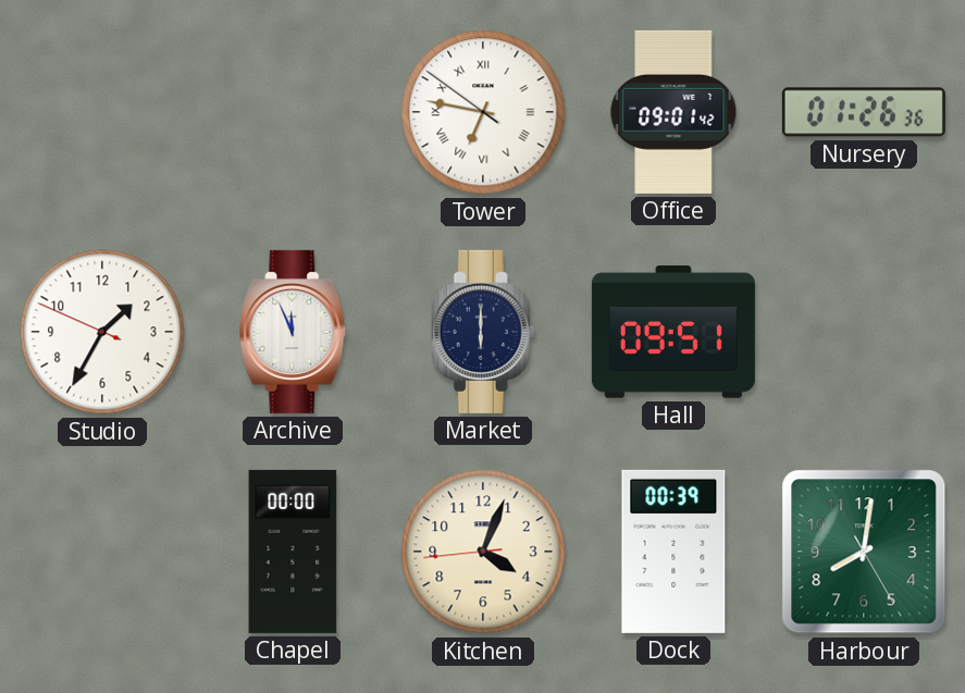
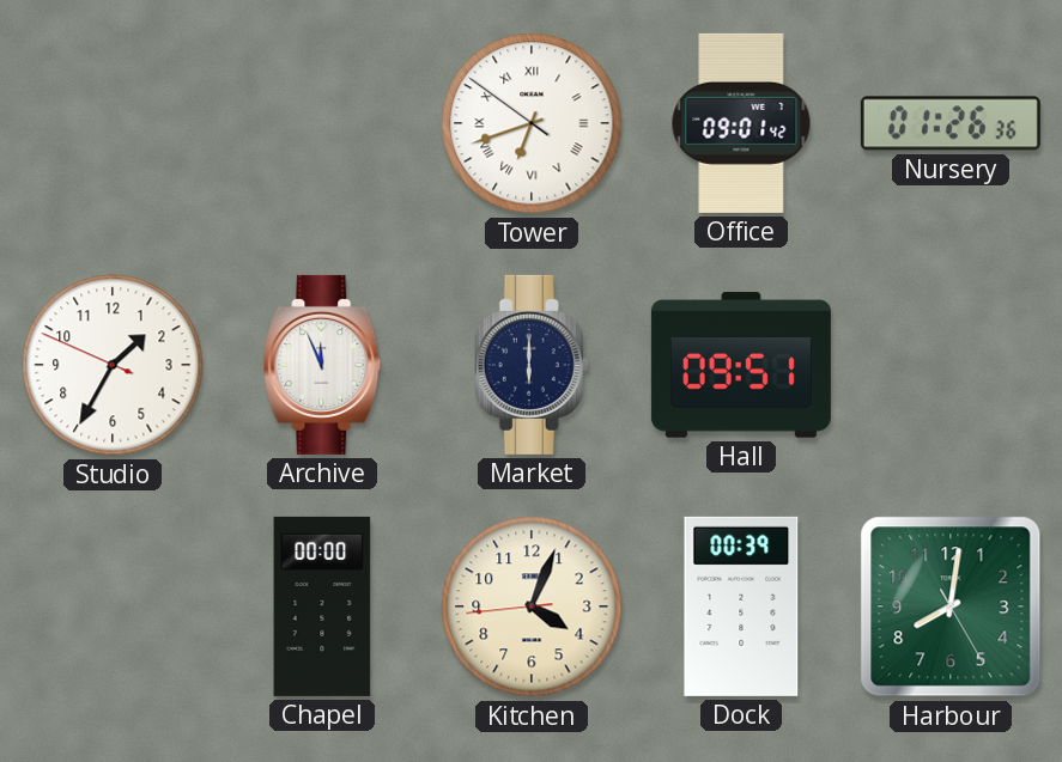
Tower: 6:46 -> 6:41 (532, 123)
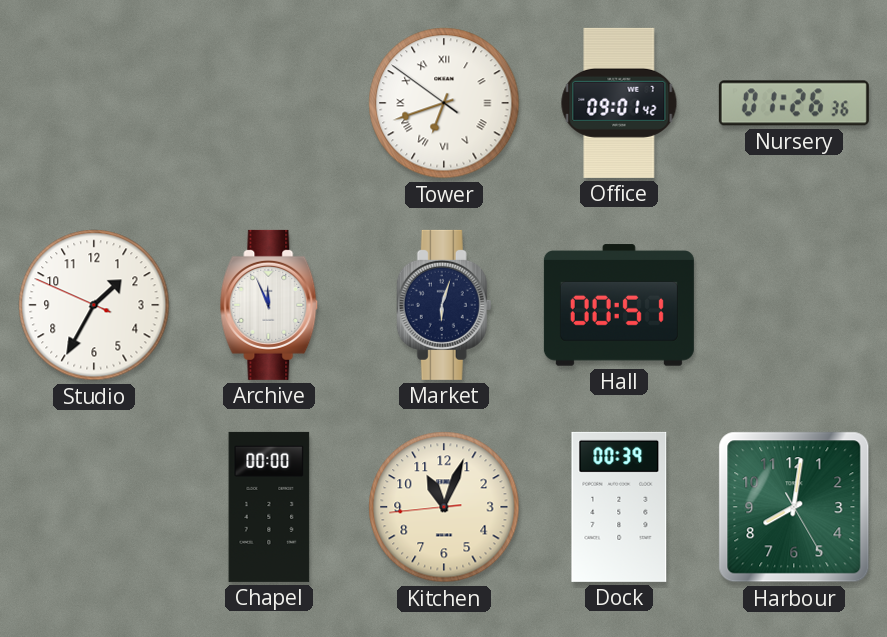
Market: 6:00 -> 6:03 (444, 305)
Hall: 09:51 -> 00:51 (619, 305)
Kitchen: 4:03 -> 11:03 (444, 507)
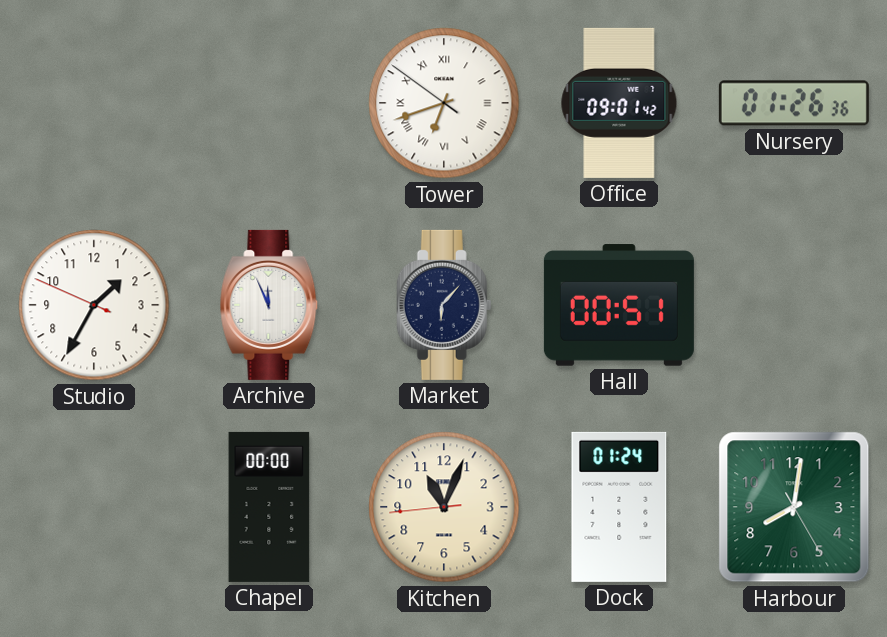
Market: 6:03 -> 6:07 (444, 305)
Dock: 00:39 -> 01:24 (619, 507)
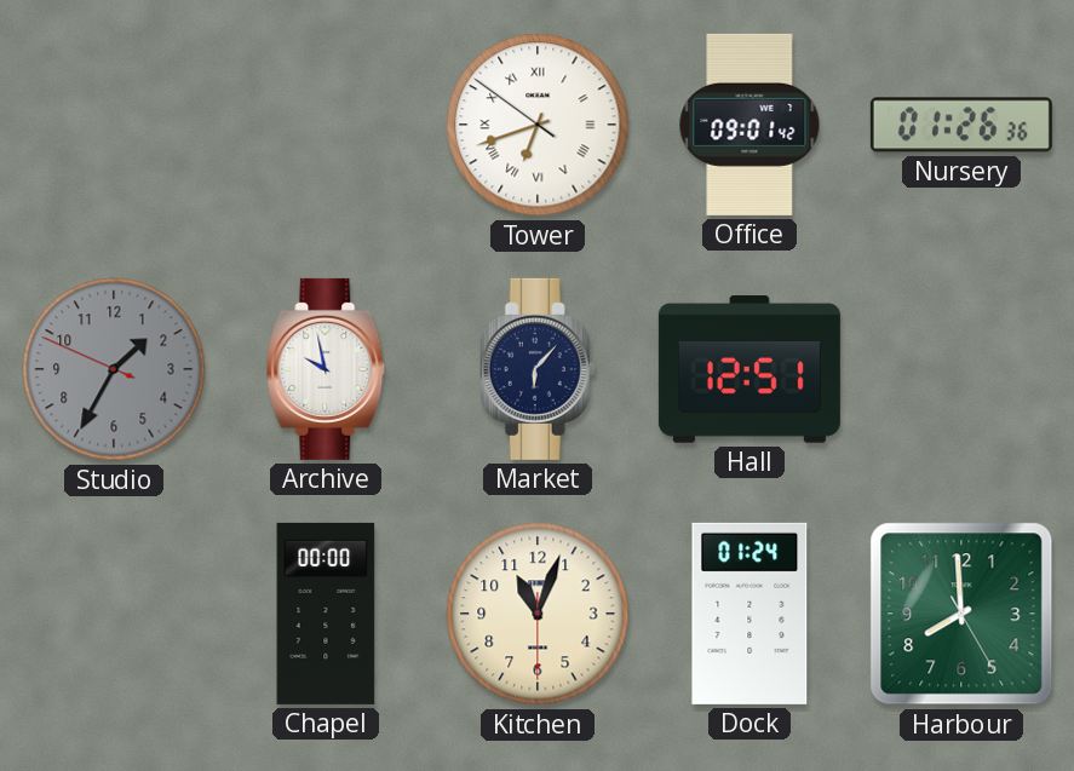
Studio dial: white -> grey (114, 369)
Archive: 11:56 -> 9:58 (326, 369)
Hall: 00:51 -> 12:51 (749, 369)
Kitchen: 11:03:44 -> 11:03:30 (538, 614)
Harbour: 8:01 -> 7:59 (961, 614)
